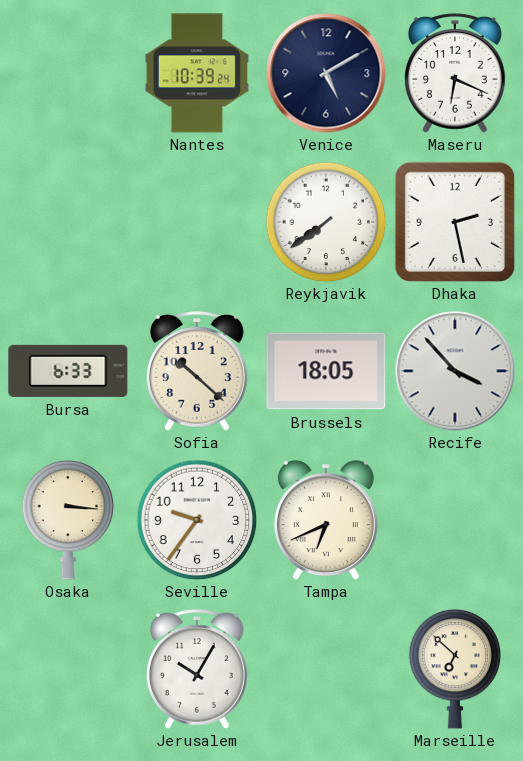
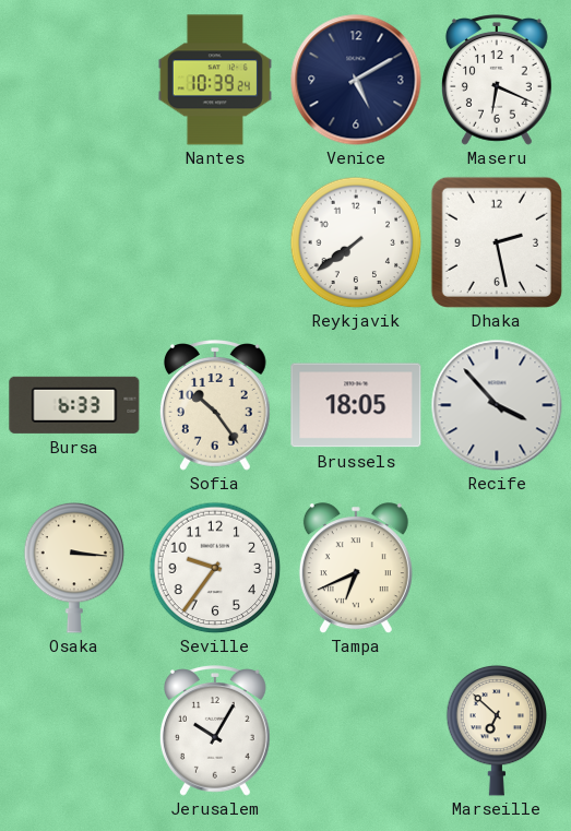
Sofia: 10:22 -> 10:24 (215, 405)
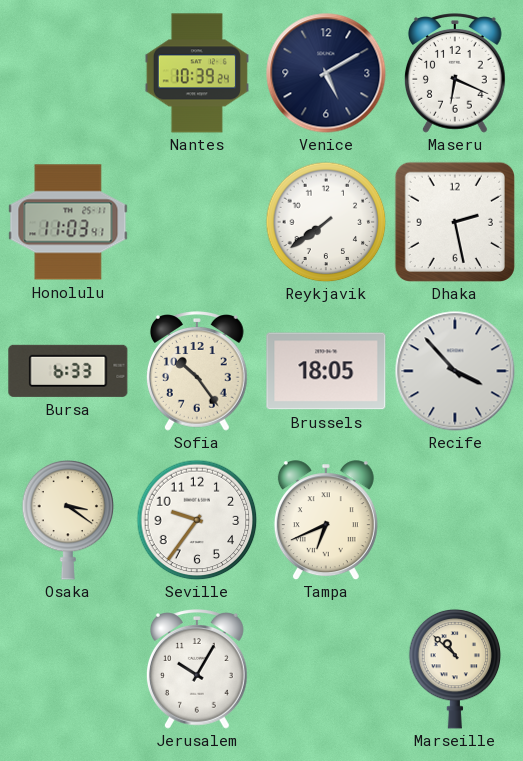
Honolulu: none -> 11:03 (68, 222)
Osaka: 3:16 -> 3:21 (68, 520)
Marseille: 6:52 -> 10:52 (455, 669)
